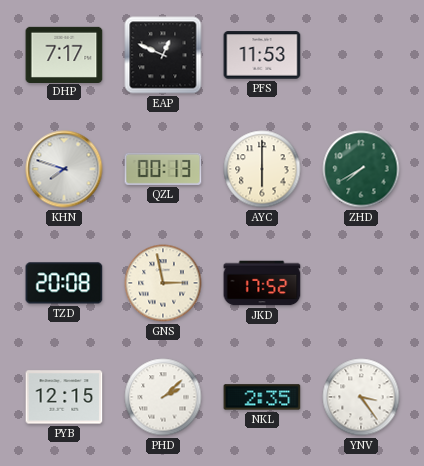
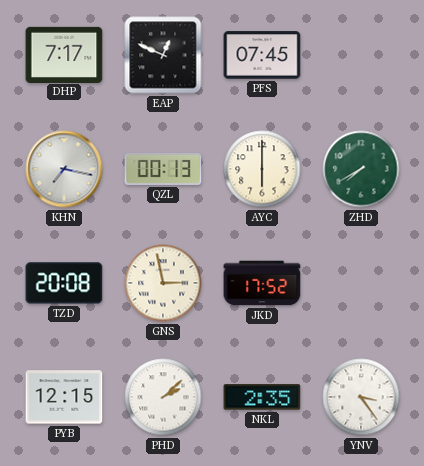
PFS: 11:53 -> 07:45 (262, 55)
KHN: 7:48 -> 7:17 (64, 169)
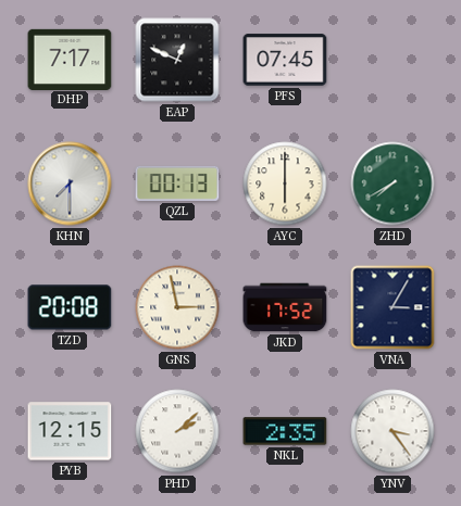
KHN: 7:17 -> 7:30 (70, 184)
VNA: none -> 3:05 (393, 307)
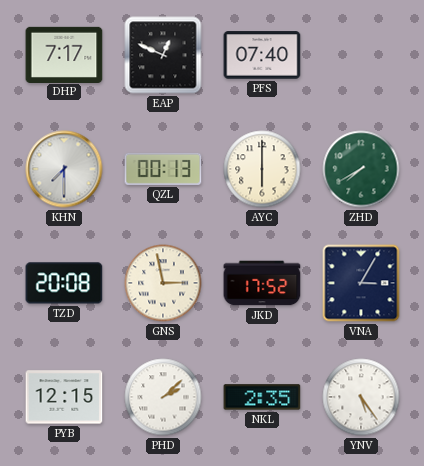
PFS: 07:45 -> 07:40 (262, 55)
YNV: 3:24 -> 5:24 (361, 397)
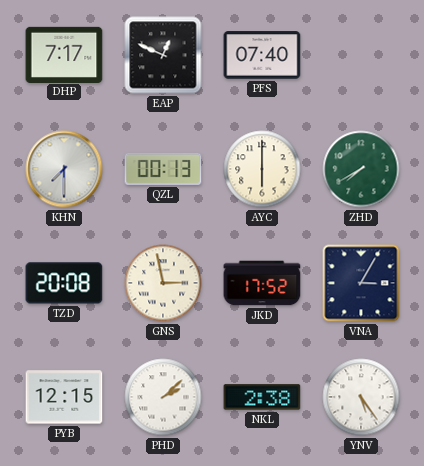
NKL: 2:35 -> 2:38 (262, 397)
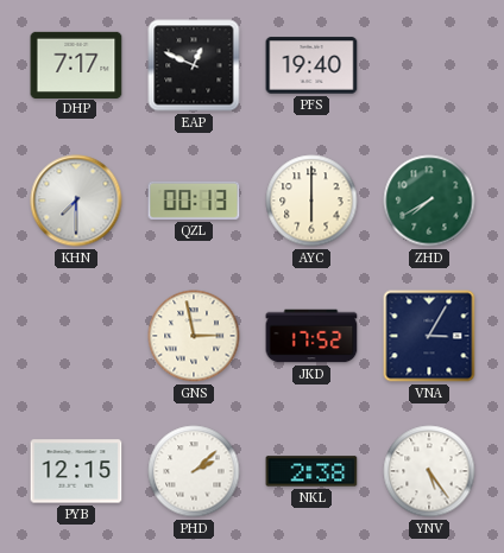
PFS: 07:40 -> 19:40 (311, 65)
TZD: 20:08 -> none (64, 283)
